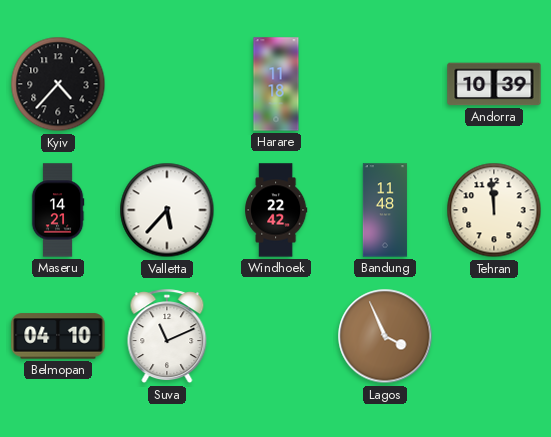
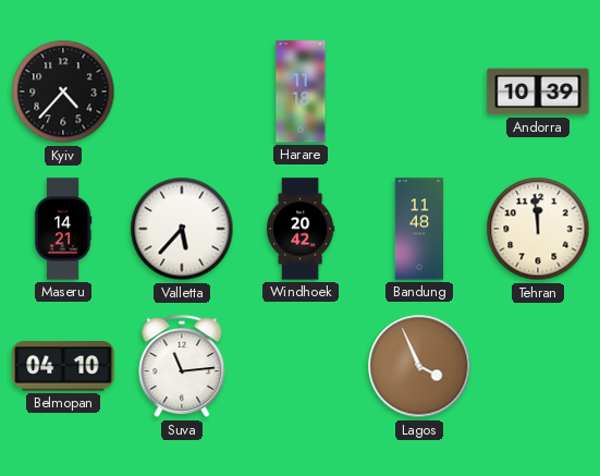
Windhoek: 22:42 -> 20:42 (302, 229)
Suva: 11:11 -> 11:14 (182, 367)
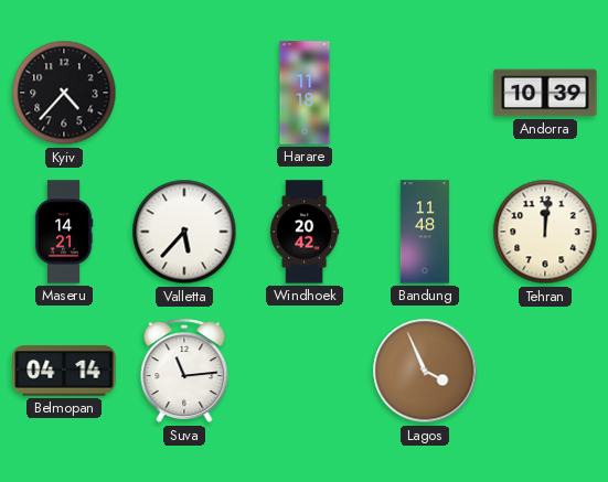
Tehran: 11:59 -> 12:01 (545, 232)
Belmopan: 04:10 -> 04:14 (64, 371)
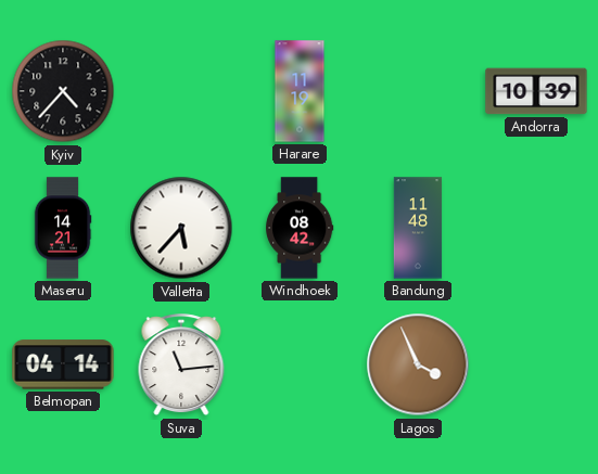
Harare: 11:18 -> 11:19 (300, 91)
Windhoek: 20:42 -> 08:42 (301, 228)
Tehran: 12:01 -> none (545, 232)
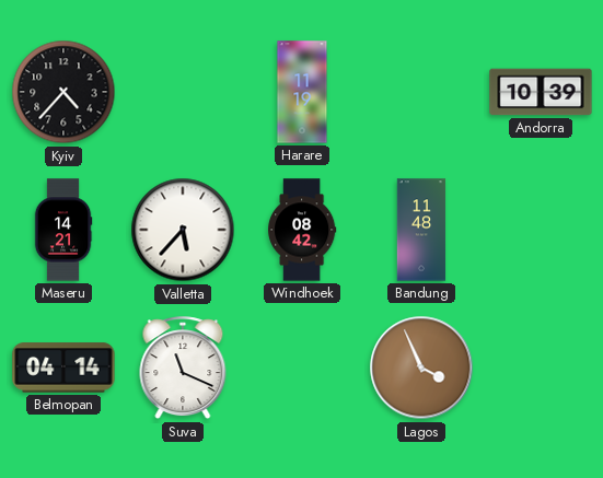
Suva: 11:14 -> 11:19 (183, 369)
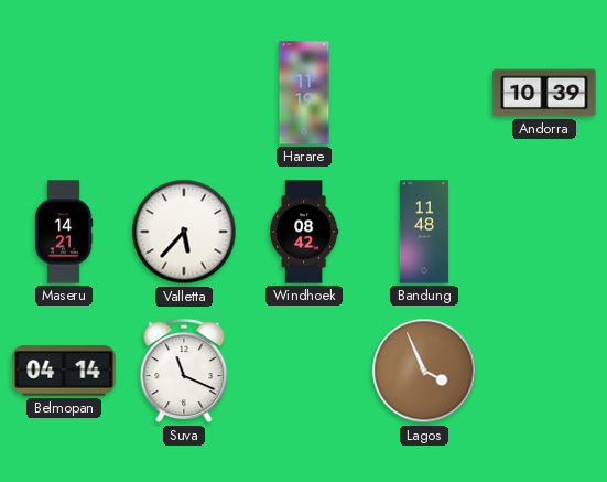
Kyiv: 4:37 -> none (63, 92)
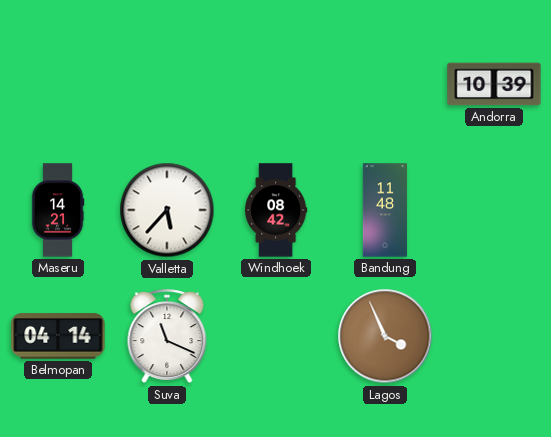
Harare: 11:19 -> none (304, 93)
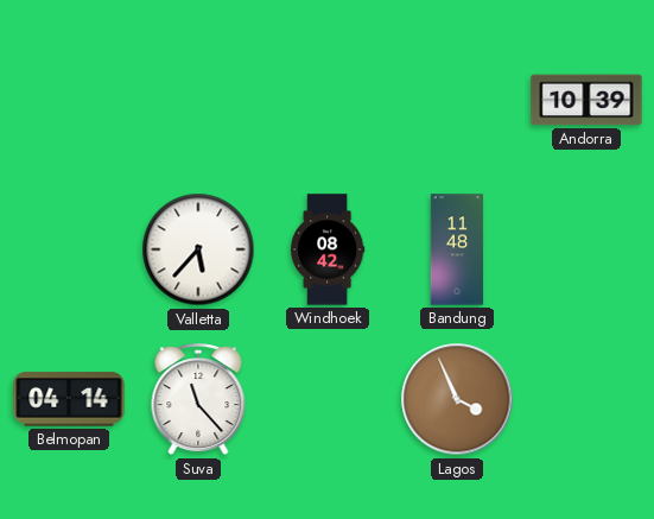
Maseru: 14:21 -> none (58, 210)
Suva: 11:19 -> 11:23 (198, 400)
